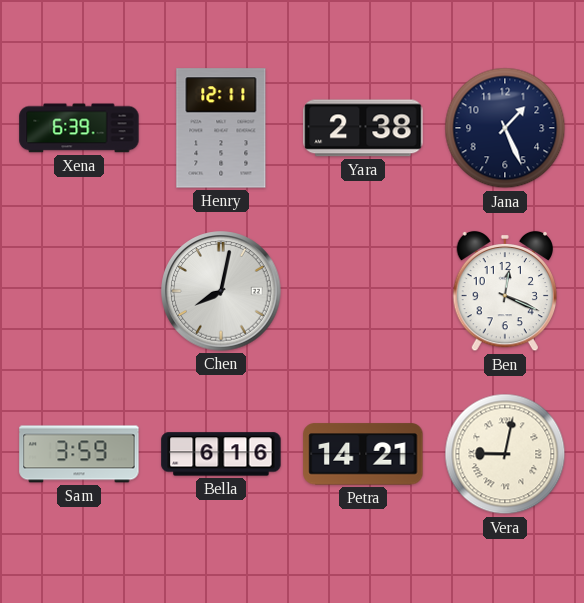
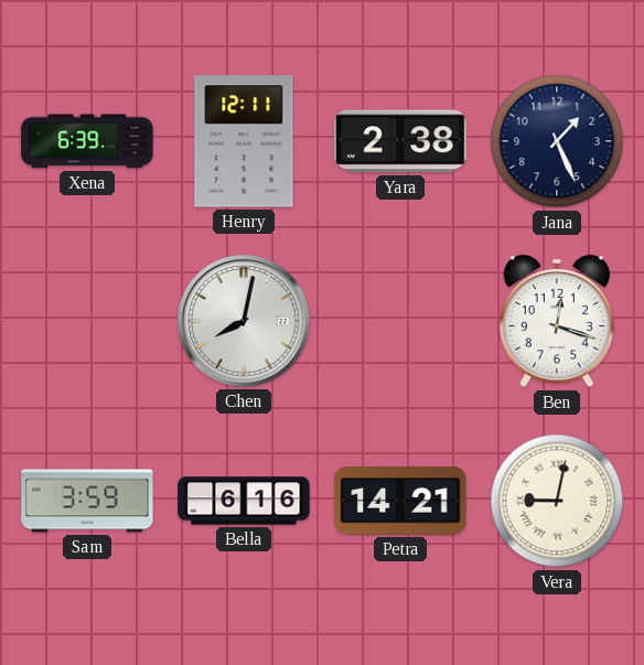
Ben: 12:19 -> 12:18 (556, 321)
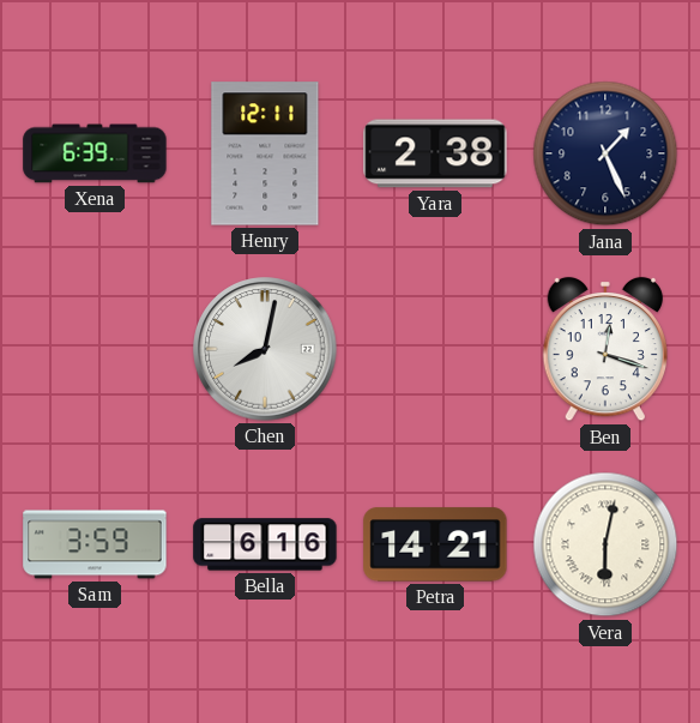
Vera: 9:02 -> 6:02 (605, 544)
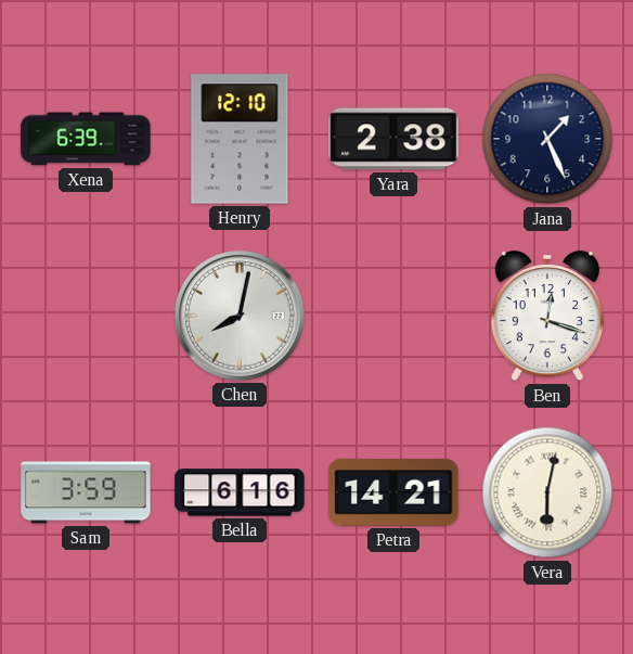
Henry: 12:11 -> 12:10 (240, 139)
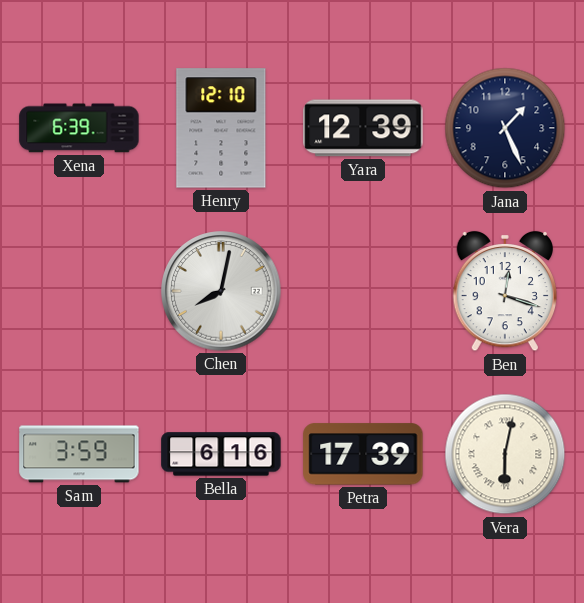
Yara: 2:38 -> 12:39 (363, 128)
Petra: 14:21 -> 17:39 (363, 454)
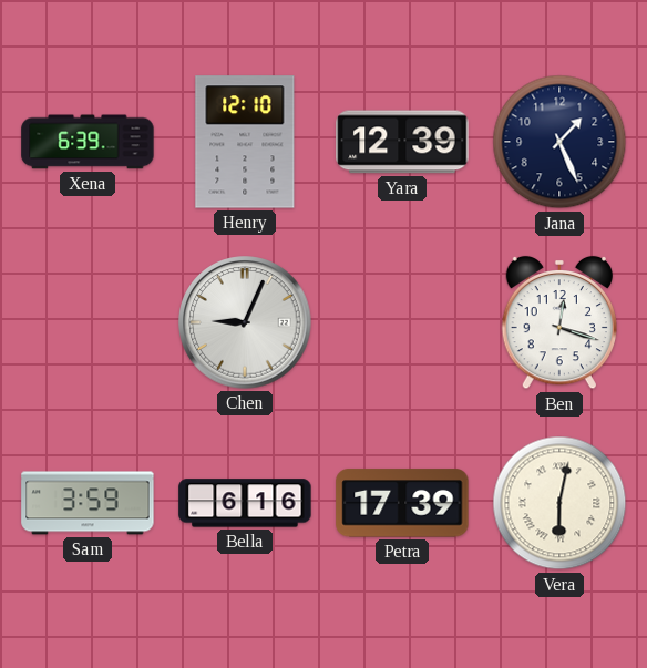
Chen: 8:02 -> 9:04 (245, 322)
